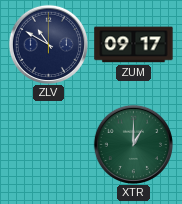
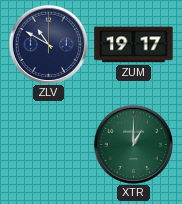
ZUM: 09:17 -> 19:17 (134, 45)
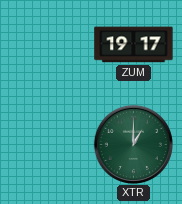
ZLV: 10:50 -> none (48, 44)
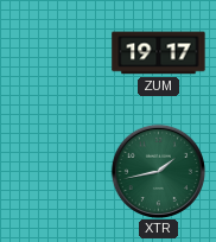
XTR: 1:00 -> 1:43 (158, 171)
